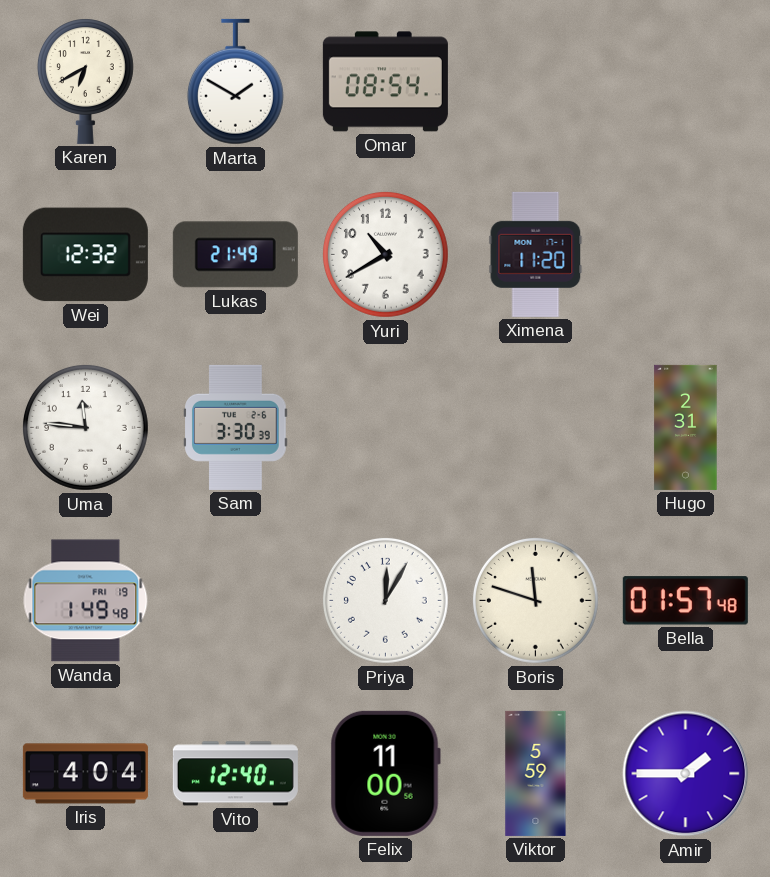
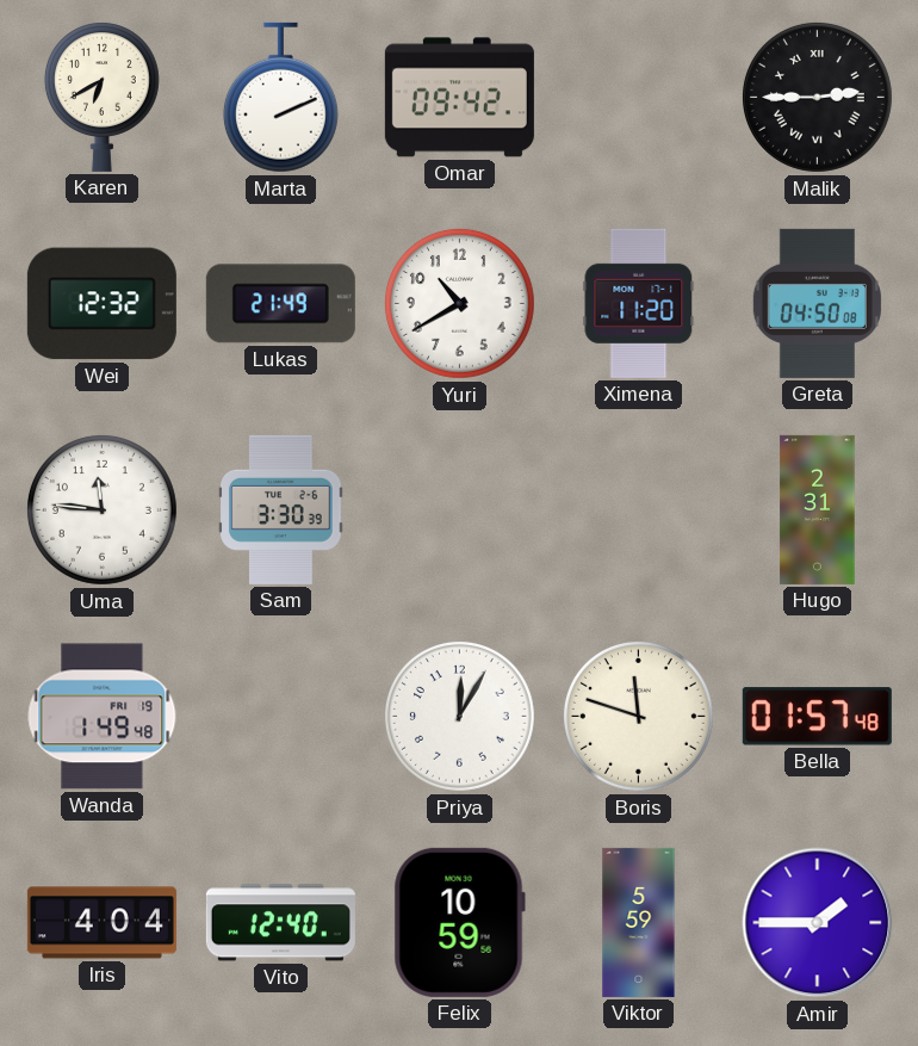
Marta: 1:50 -> 2:11 (280, 98)
Omar: 08:54 -> 09:42 (459, 98)
Malik: none -> 2:45 (817, 97)
Greta: none -> 04:50 (817, 303)
Felix: 11:00 -> 10:59 (459, 922)
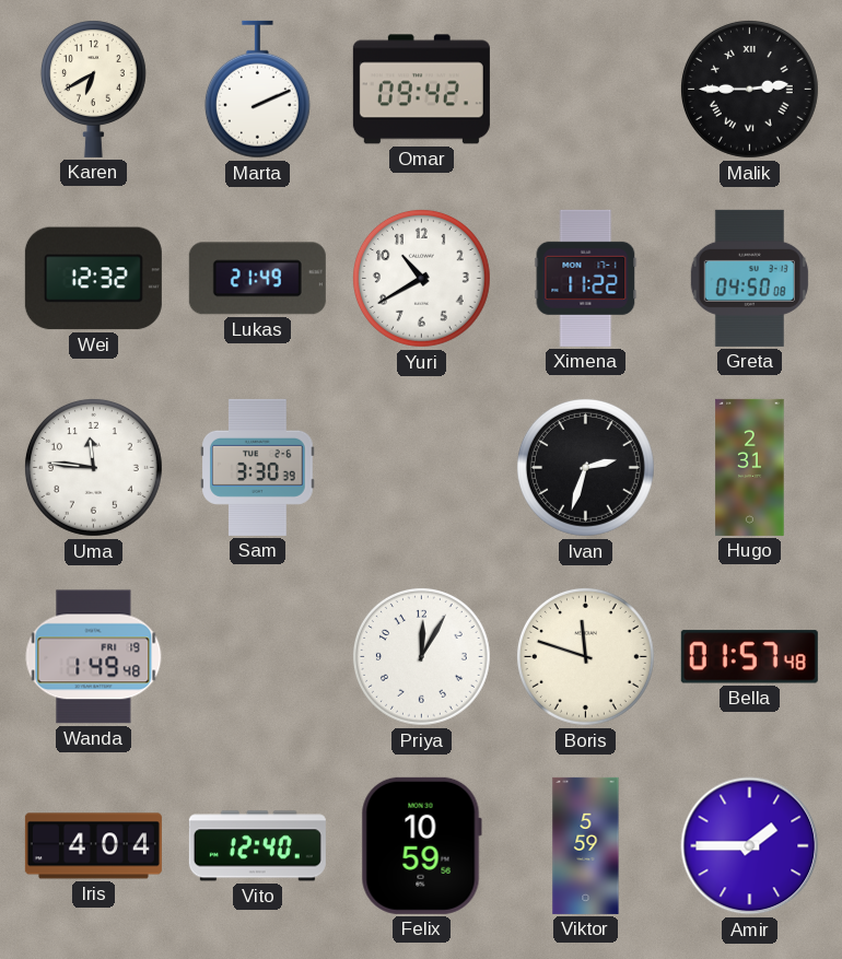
Ximena: 11:20 -> 11:22 (586, 278)
Ivan: none -> 2:33 (585, 467)
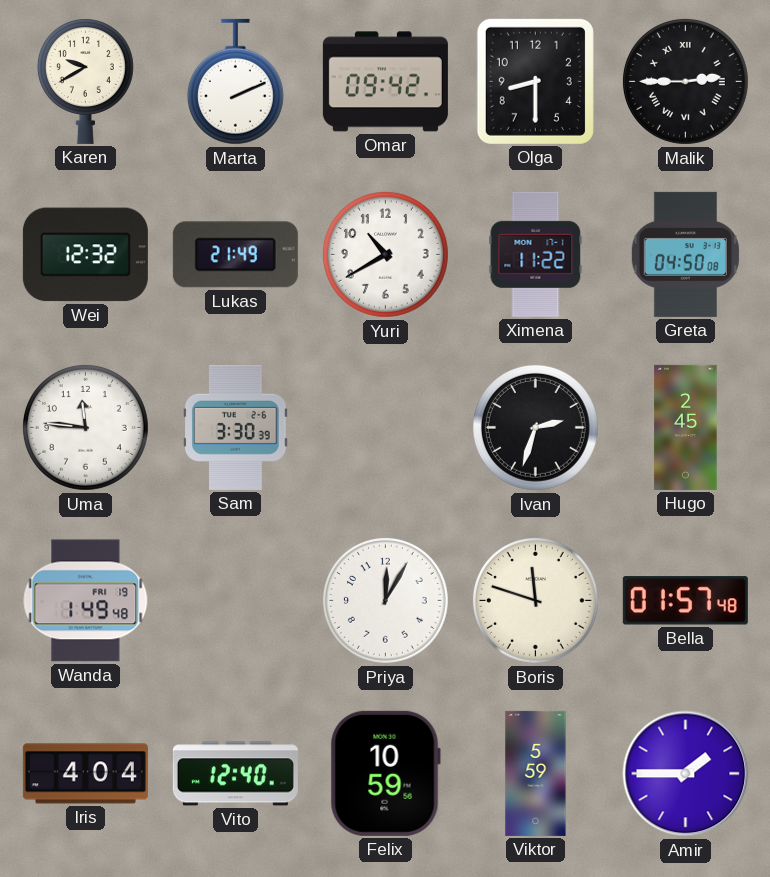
Karen: 6:40 -> 9:40 (85, 81)
Olga: none -> 8:30 (535, 81)
Hugo: 2:31 -> 2:45 (686, 427)
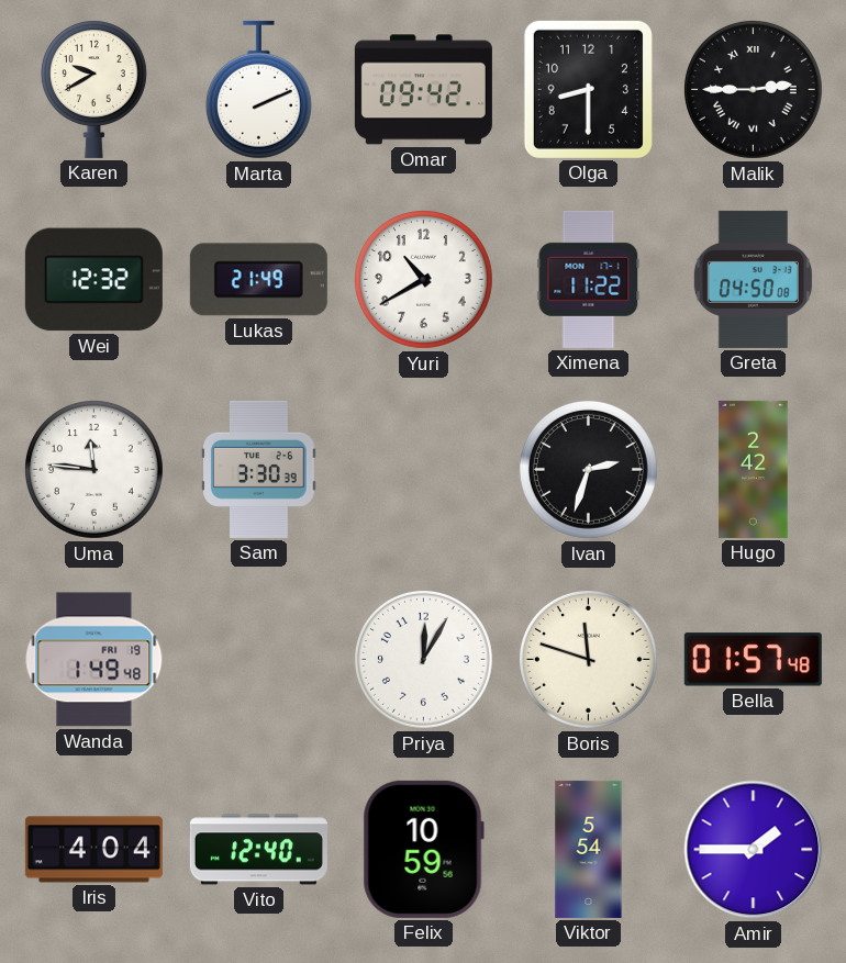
Hugo: 2:45 -> 2:42 (754, 469)
Viktor: 5:59 -> 5:54 (589, 849)
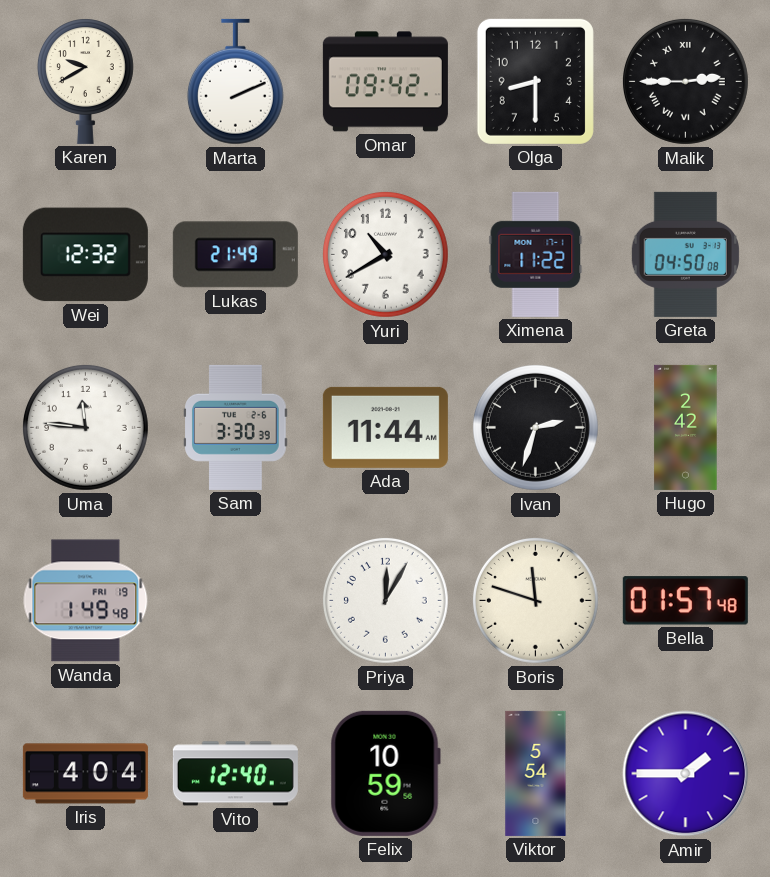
Ada: none -> 11:44 (385, 427)
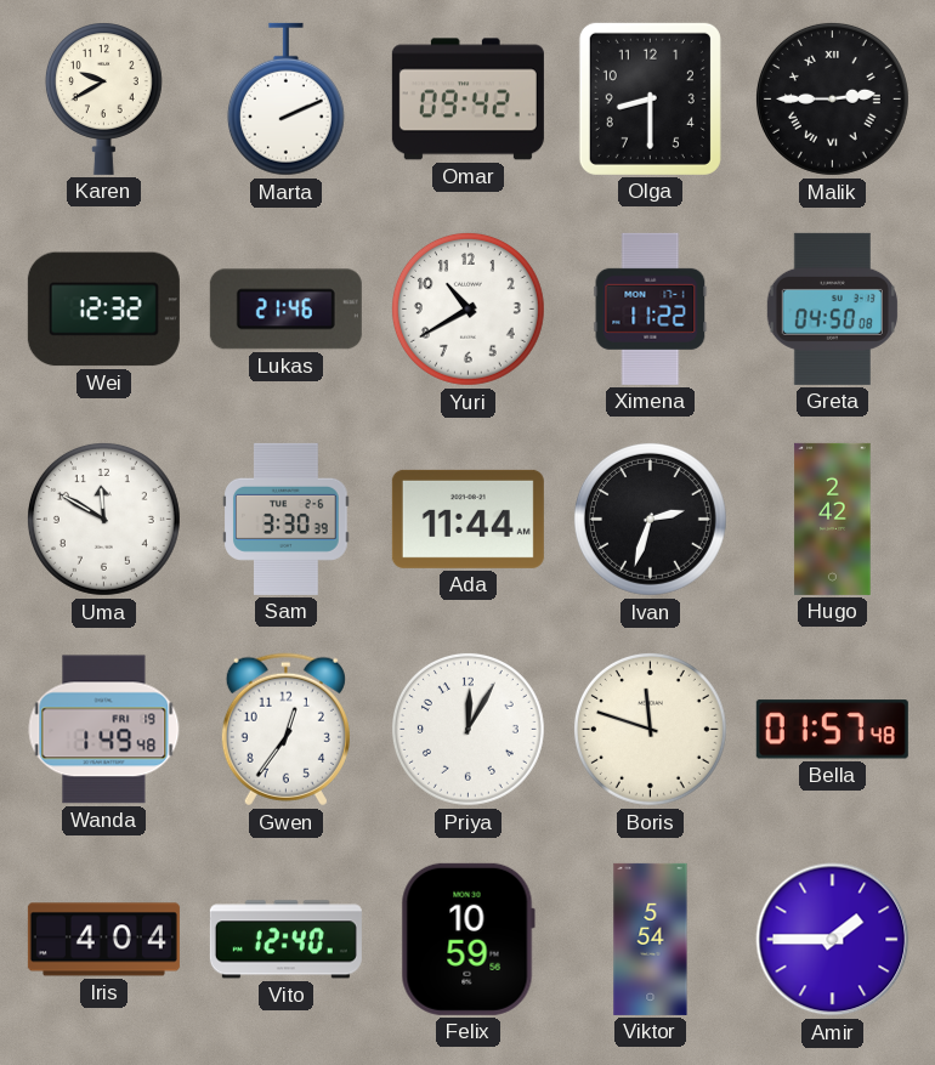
Lukas: 21:49 -> 21:46 (285, 310)
Uma: 11:46 -> 11:50 (103, 519)
Gwen: none -> 12:36 (285, 730)
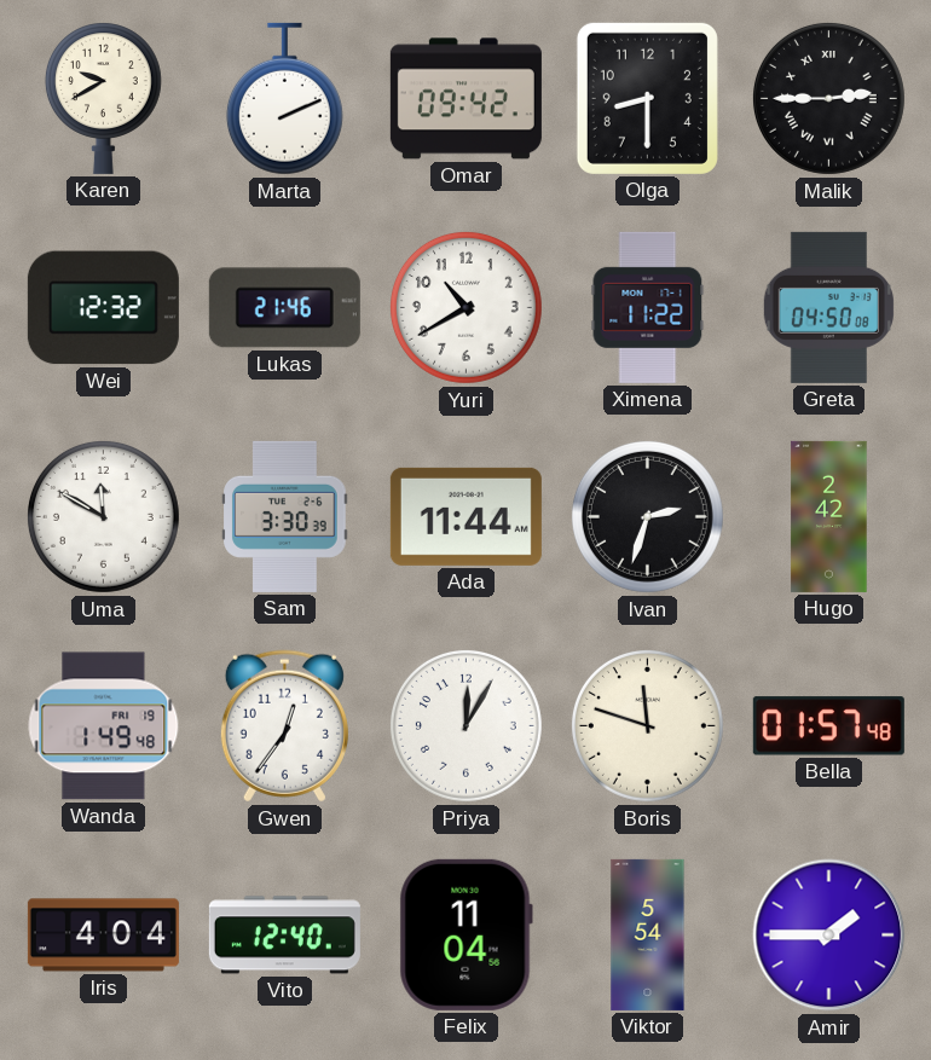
Felix: 10:59 -> 11:04 (465, 934)
